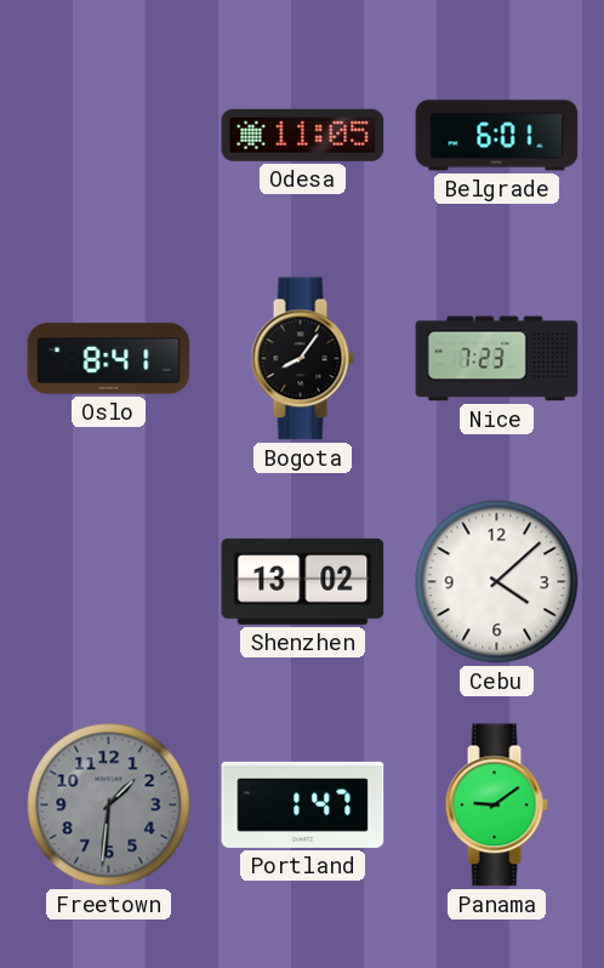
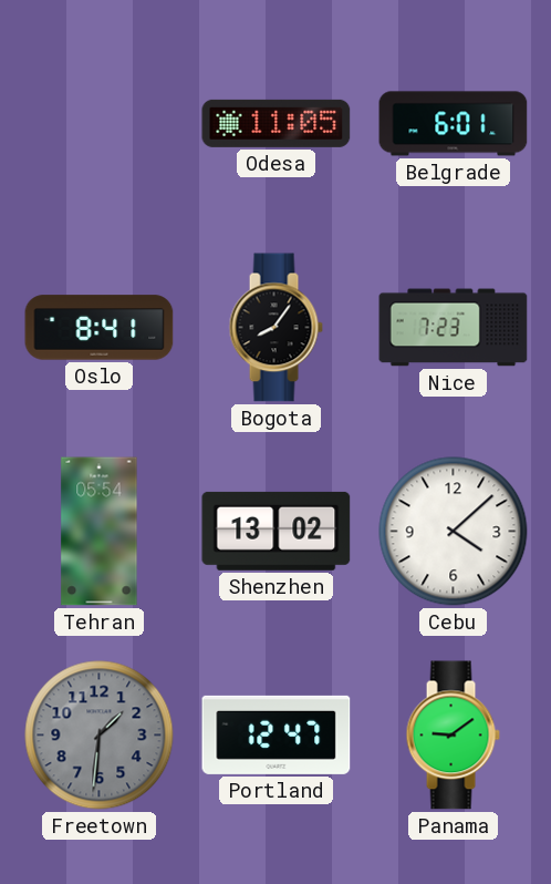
Tehran: none -> 05:54 (100, 532)
Portland: 1:47 -> 12:47 (277, 734)
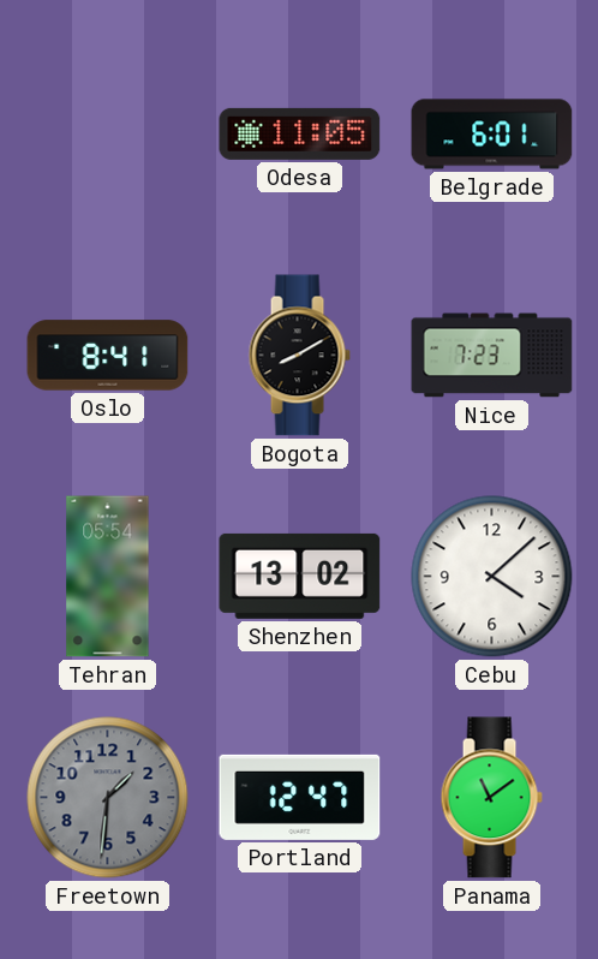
Bogota: 8:06 -> 8:10 (299, 356)
Panama: 9:09 -> 11:09 (491, 798)
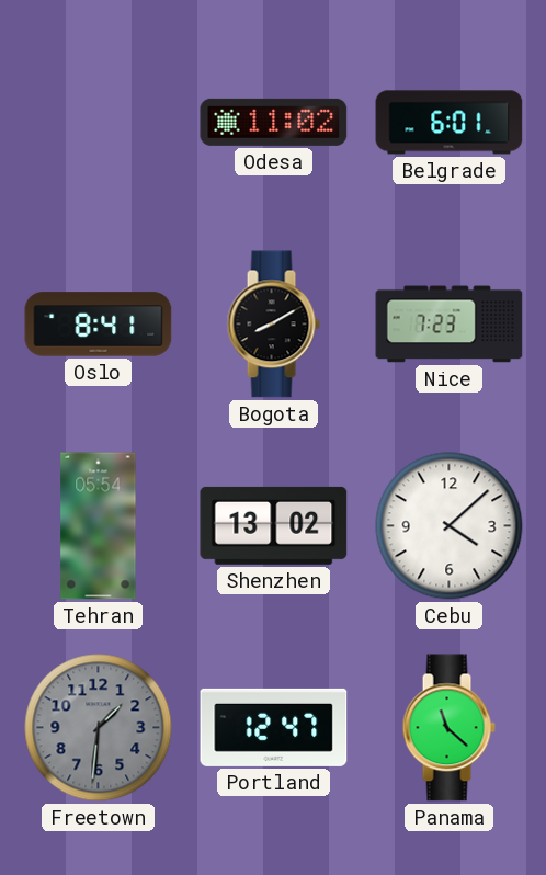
Odesa: 11:05 -> 11:02 (274, 122)
Panama: 11:09 -> 11:22 (448, 728)
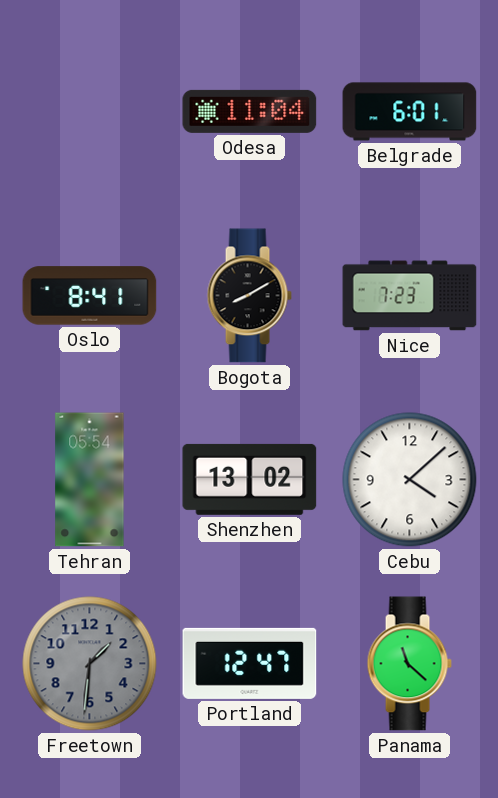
Odesa: 11:02 -> 11:04 (250, 111)
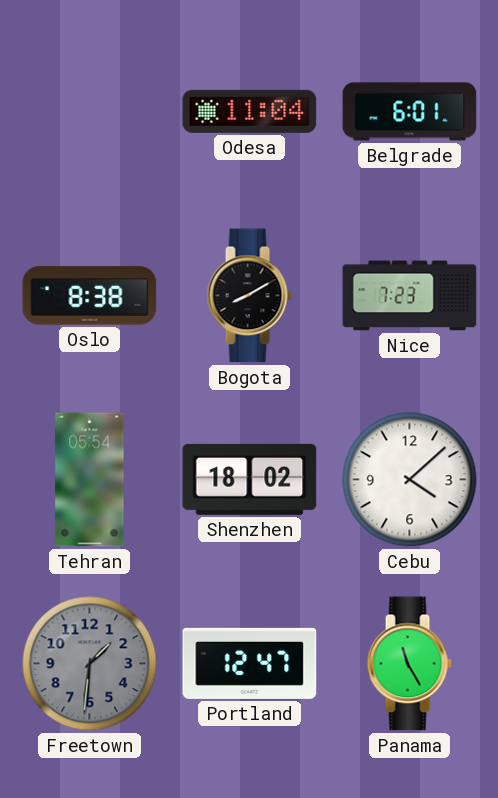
Oslo: 8:41 -> 8:38 (90, 296)
Shenzhen: 13:02 -> 18:02 (250, 479)
Panama: 11:22 -> 11:25 (409, 664)
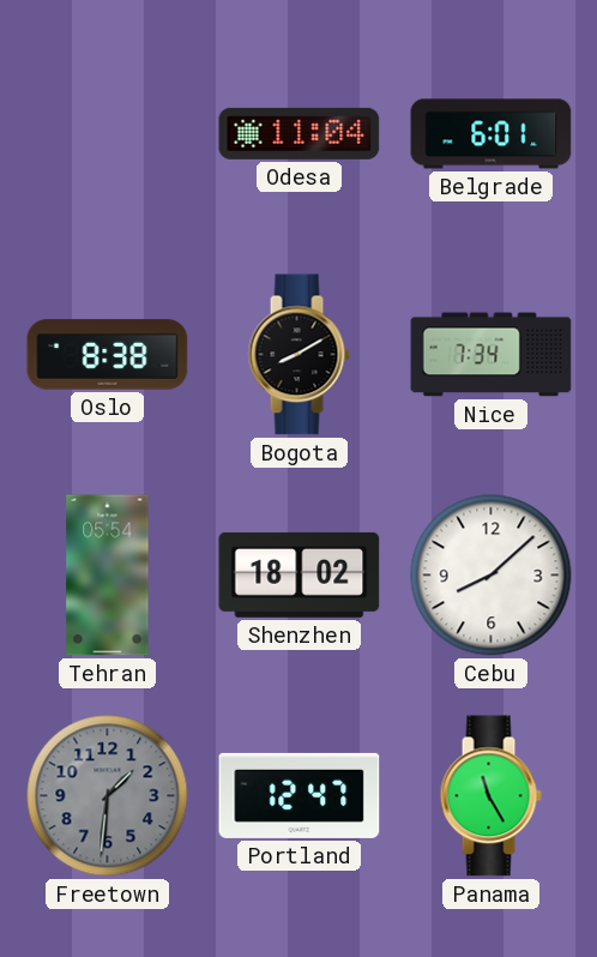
Nice: 7:23 -> 7:34 (492, 355)
Cebu: 4:08 -> 8:08 (492, 576)
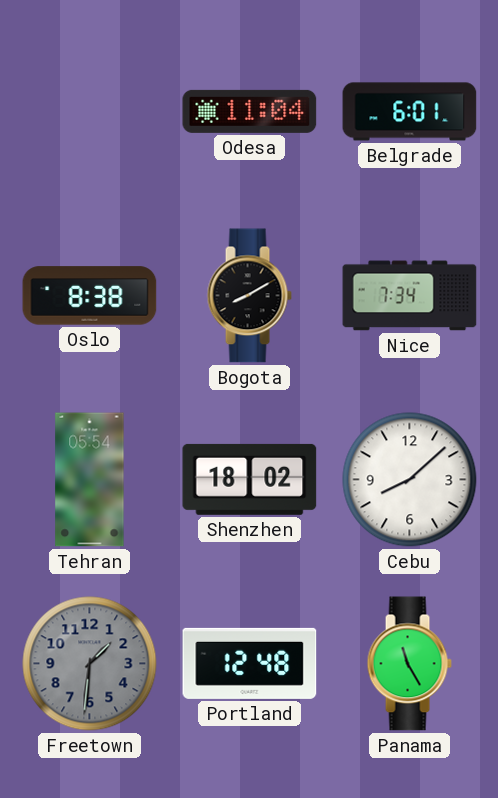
Portland: 12:47 -> 12:48 (250, 663)
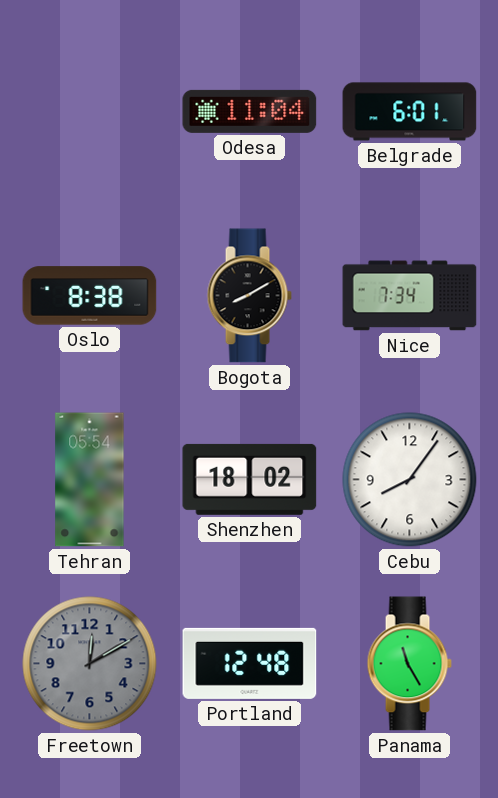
Cebu: 8:08 -> 8:06 (410, 480)
Freetown: 1:31 -> 12:10 (90, 664)
